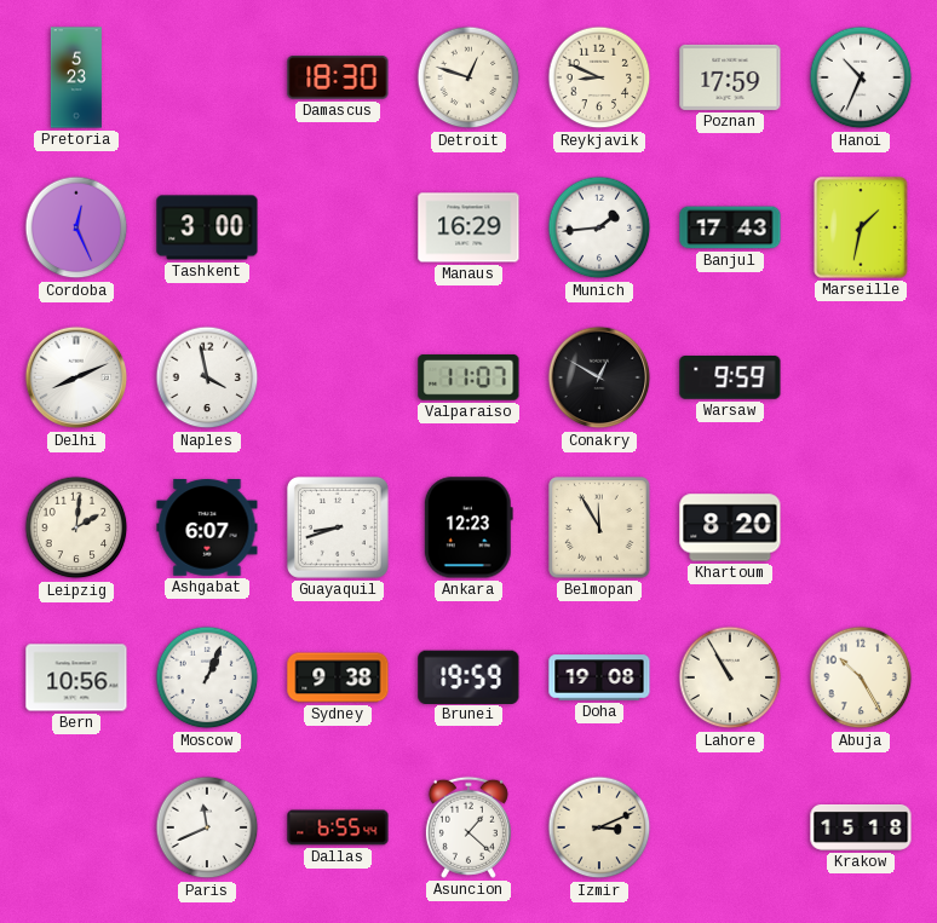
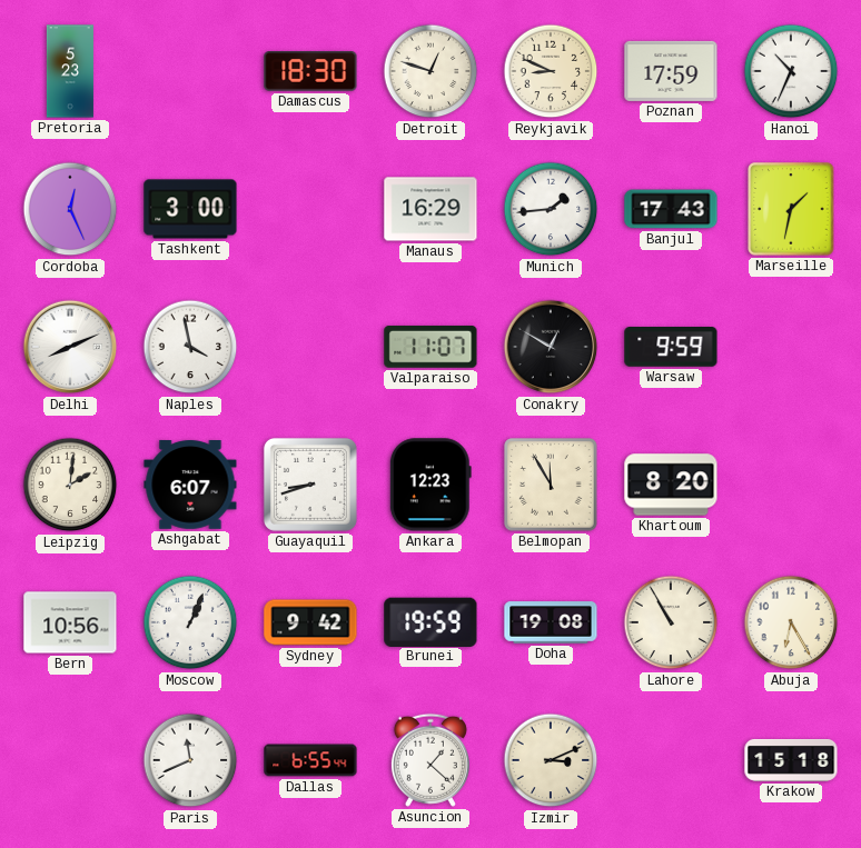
Sydney: 9:38 -> 9:42 (310, 622)
Abuja: 10:25 -> 6:25 (791, 622)
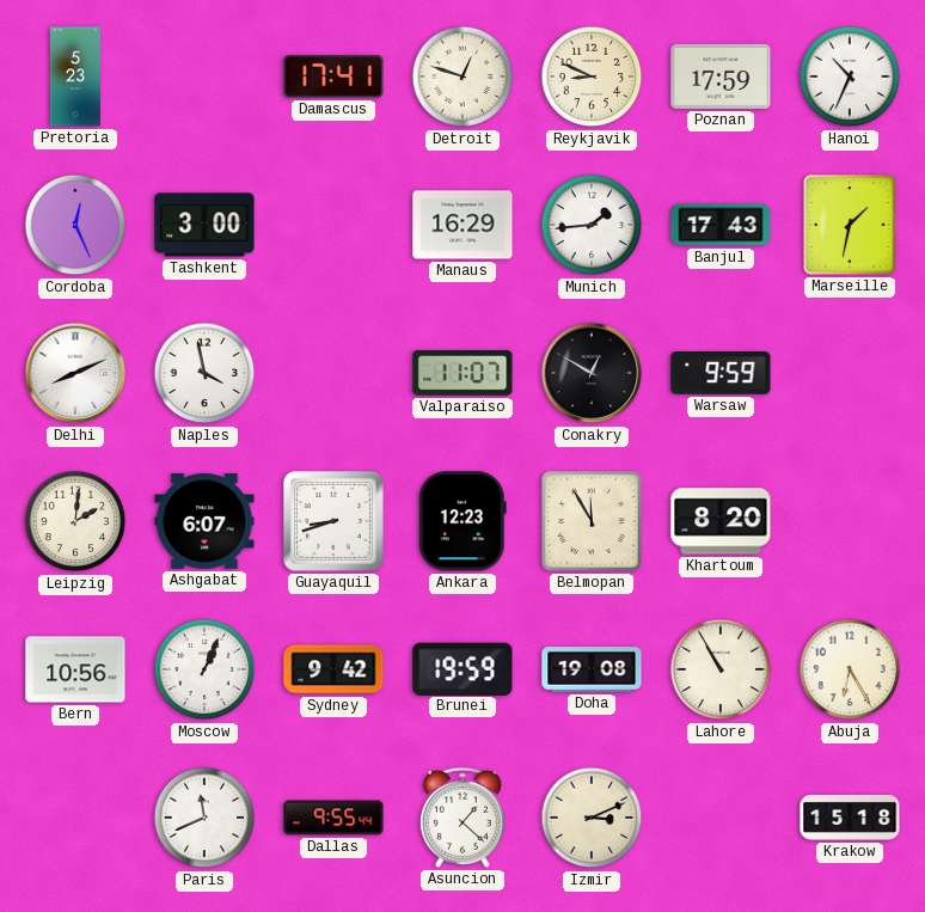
Damascus: 18:30 -> 17:41 (333, 76)
Dallas: 6:55 -> 9:55 (333, 818)
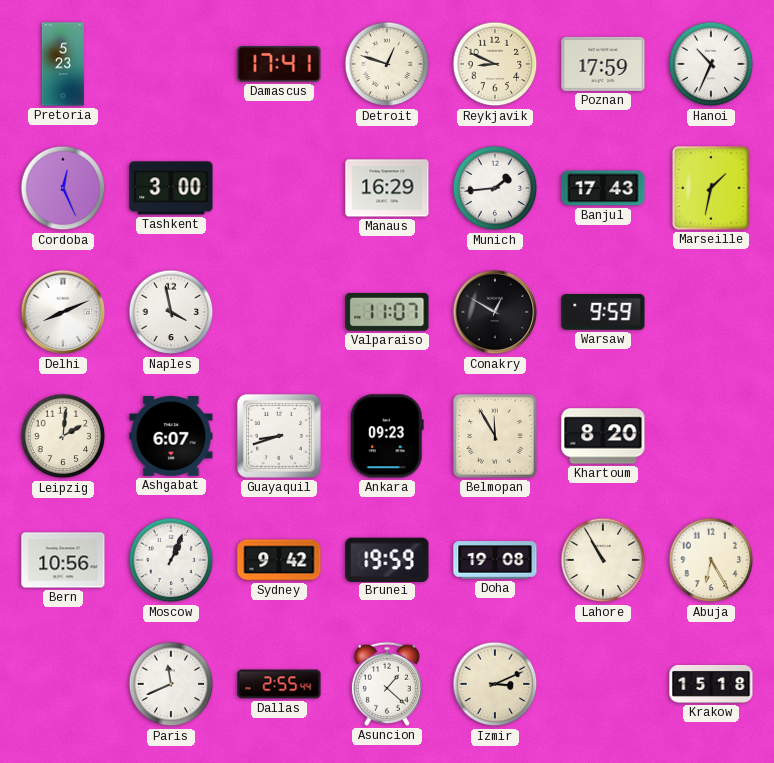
Ankara: 12:23 -> 09:23 (387, 436)
Dallas: 9:55 -> 2:55 (279, 684)
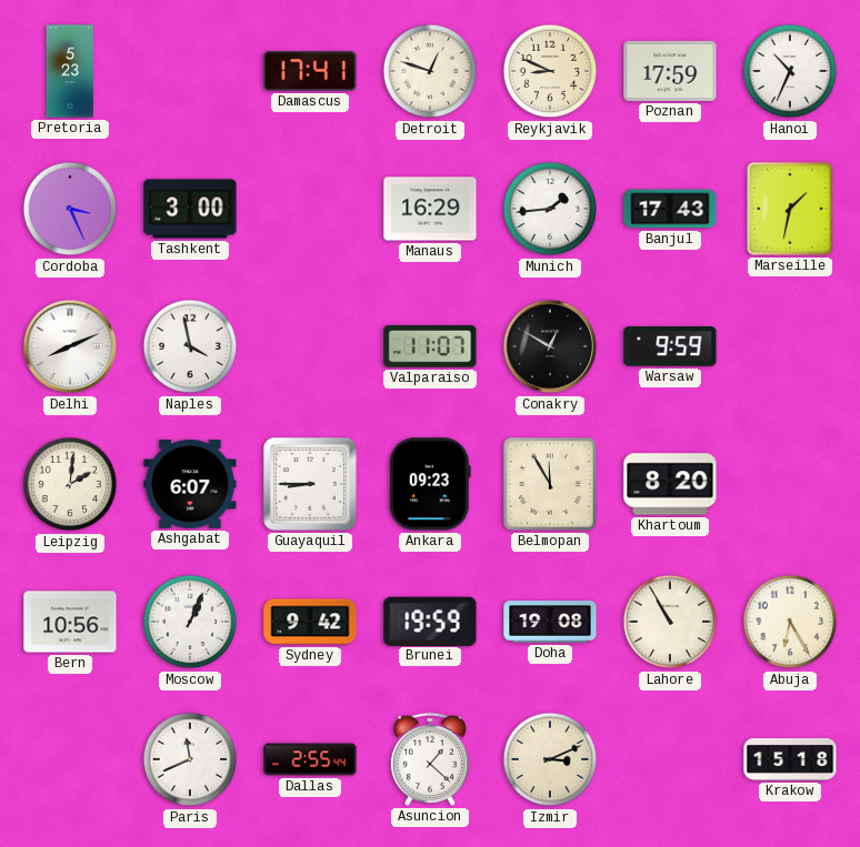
Cordoba: 12:26 -> 3:26 (70, 209)
Guayaquil: 8:42 -> 8:45 (310, 484)
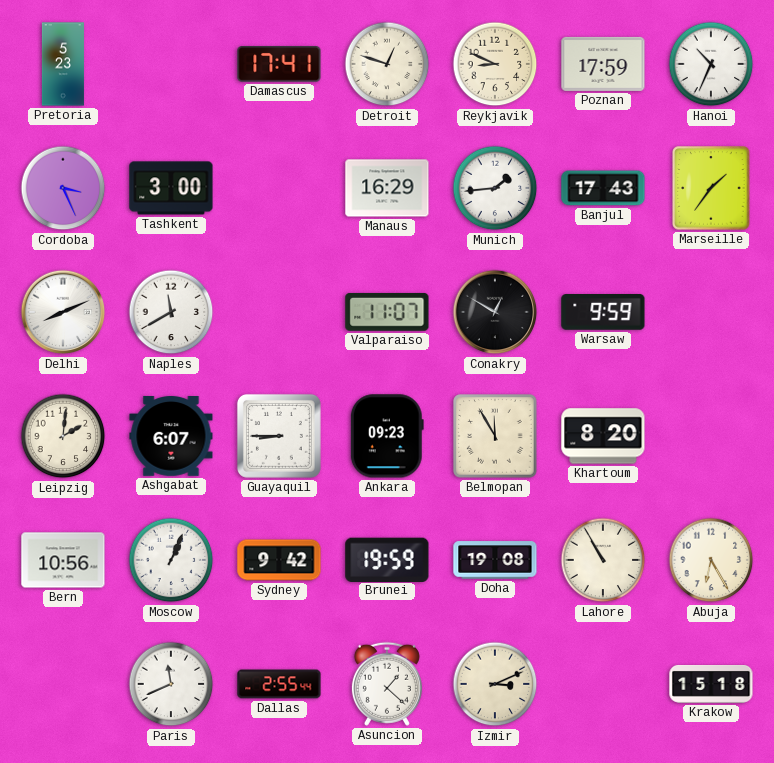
Marseille: 1:32 -> 1:36 (711, 188)
Naples: 3:58 -> 11:40 (171, 312)
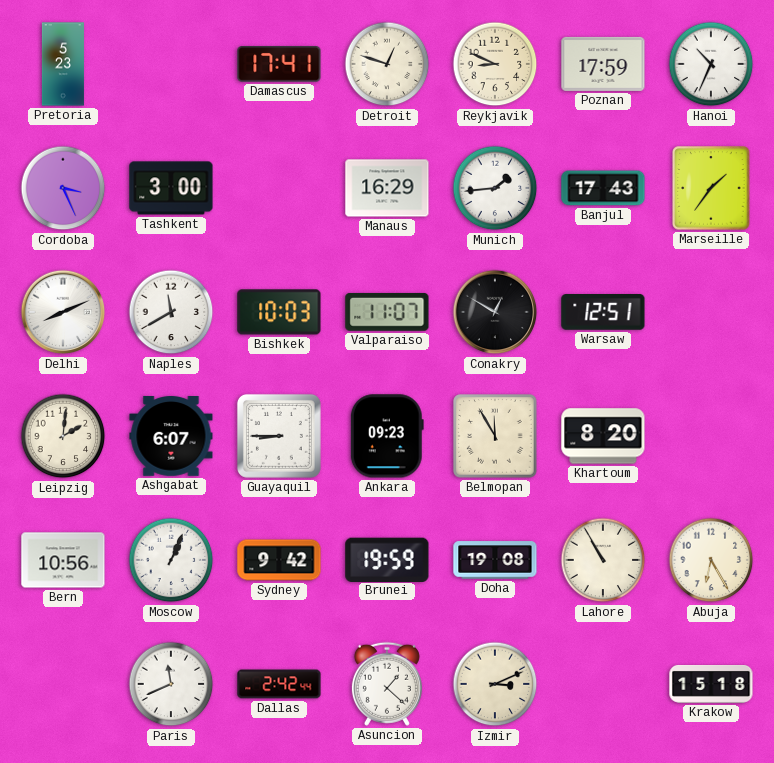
Bishkek: none -> 10:03 (279, 312)
Warsaw: 9:59 -> 12:51 (603, 313)
Dallas: 2:55 -> 2:42 (279, 684)
